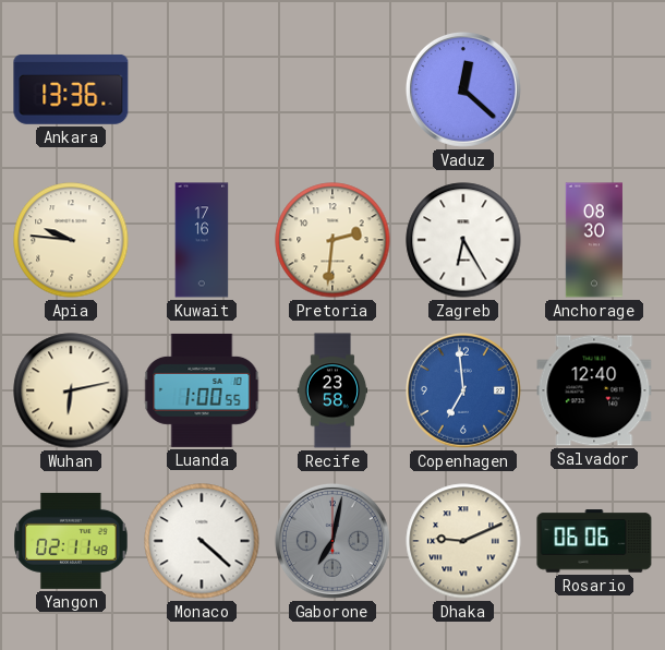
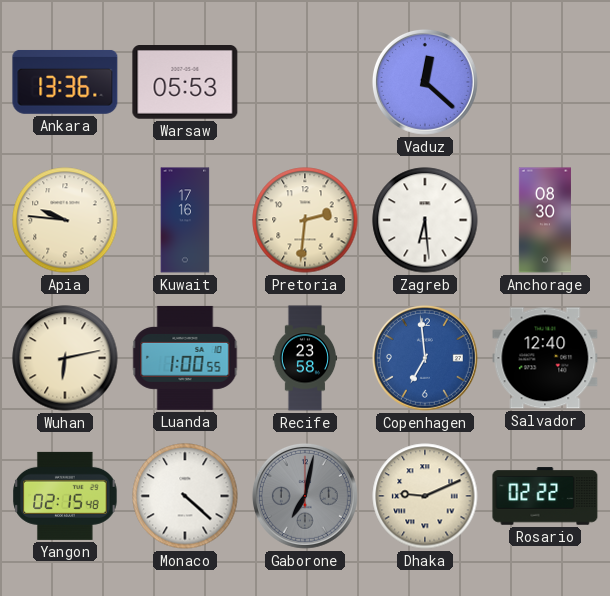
Warsaw: none -> 05:53 (185, 83)
Zagreb: 6:25 -> 6:29 (425, 220)
Yangon: 02:11 -> 02:15 (65, 496)
Rosario: 06:06 -> 02:22 (545, 496)
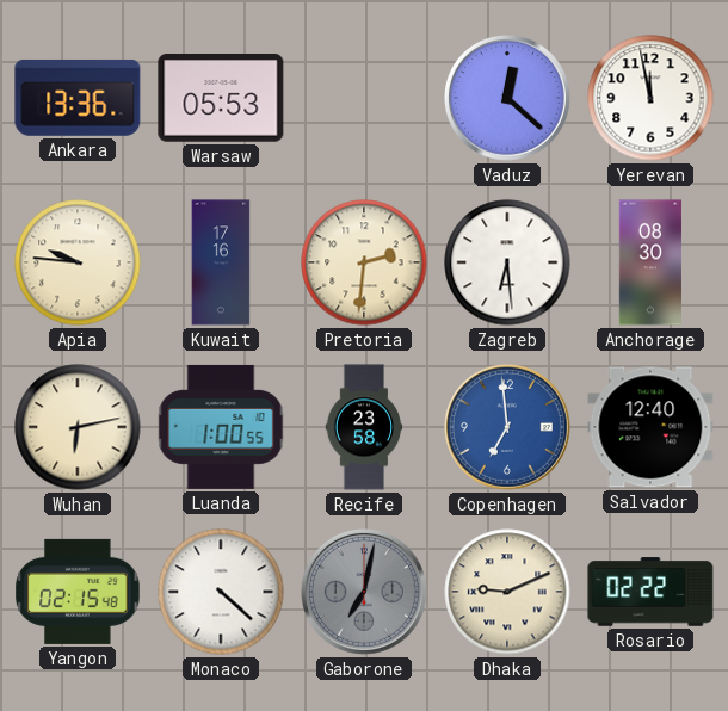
Yerevan: none -> 11:58 (650, 98)
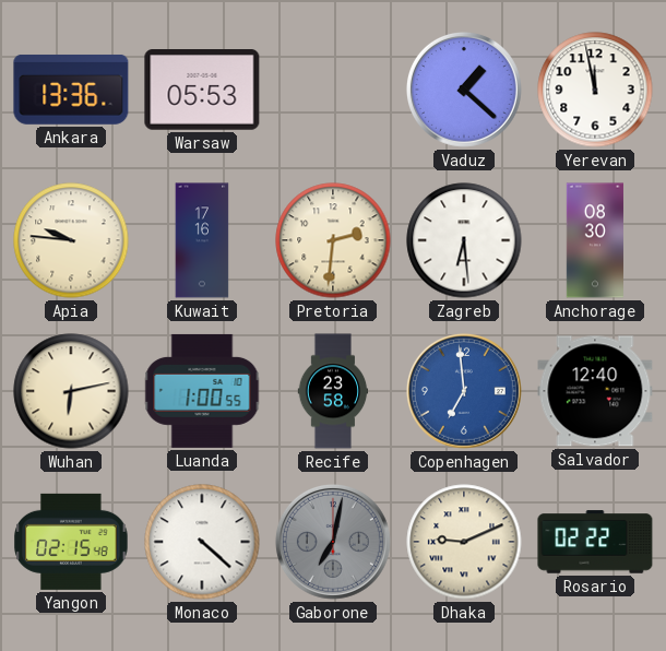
Vaduz: 12:22 -> 1:22 (464, 90)
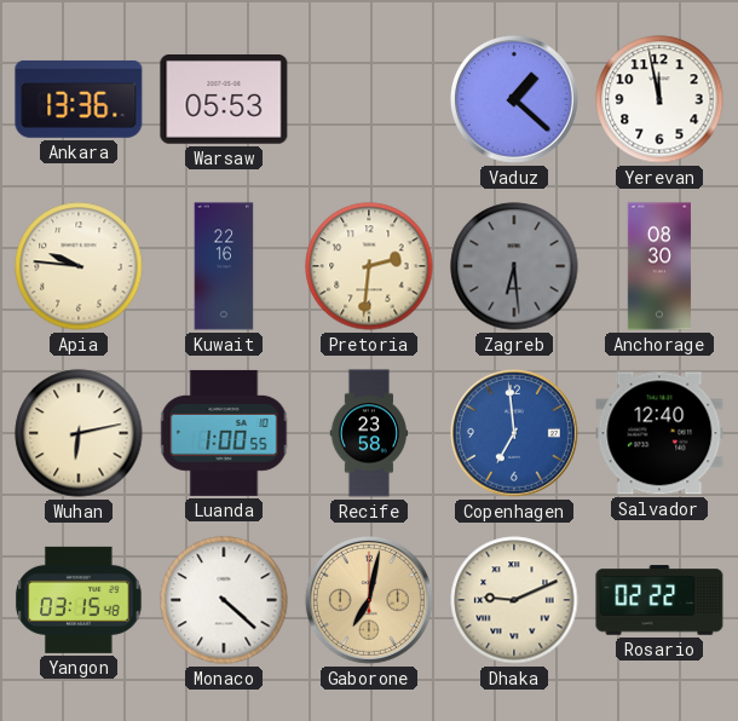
Kuwait: 17:16 -> 22:16 (224, 266)
Zagreb dial: white -> grey (514, 266)
Yangon: 02:15 -> 03:15 (79, 600)
Gaborone dial: grey -> champagne (369, 600)
